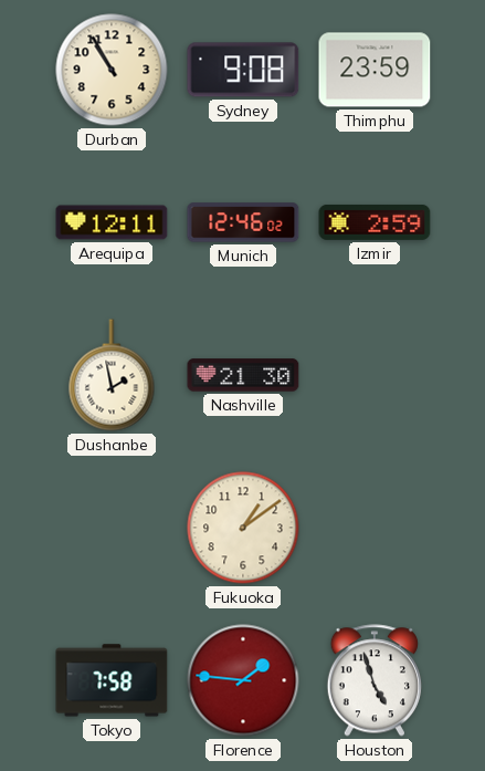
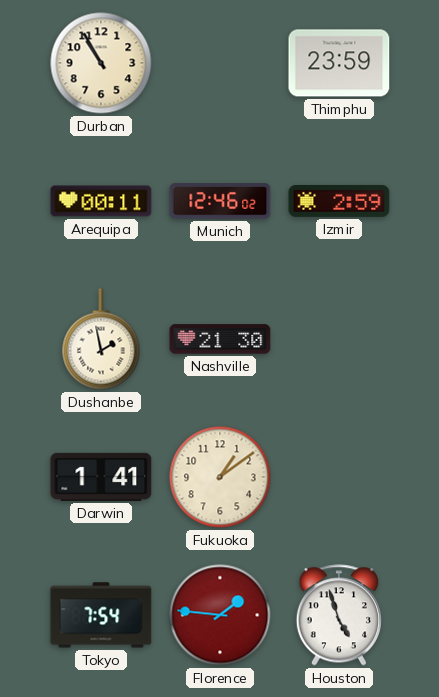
Sydney: 9:08 -> none (243, 70)
Arequipa: 12:11 -> 00:11 (101, 201)
Darwin: none -> 1:41 (101, 477)
Tokyo: 7:58 -> 7:54 (101, 615)
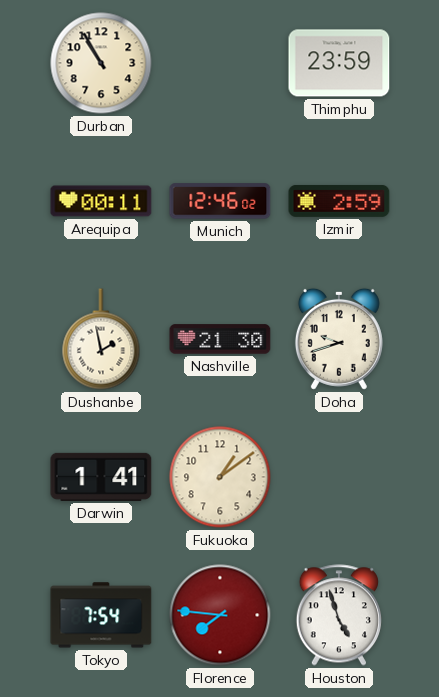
Doha: none -> 9:42 (339, 339)
Florence: 1:46 -> 7:46 (220, 615)
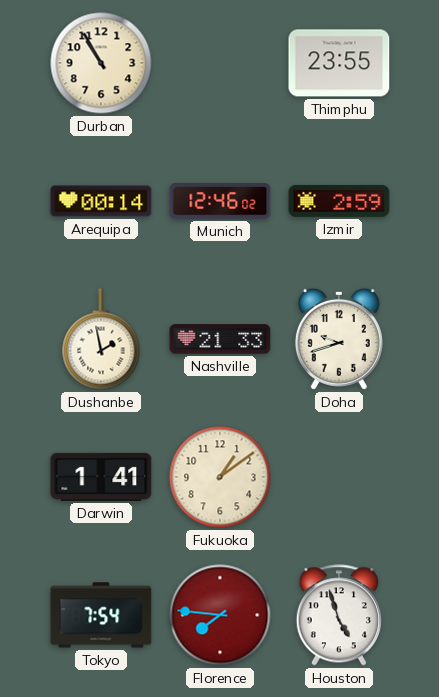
Thimphu: 23:59 -> 23:55 (339, 63)
Arequipa: 00:11 -> 00:14 (101, 201)
Nashville: 21:30 -> 21:33 (220, 339)
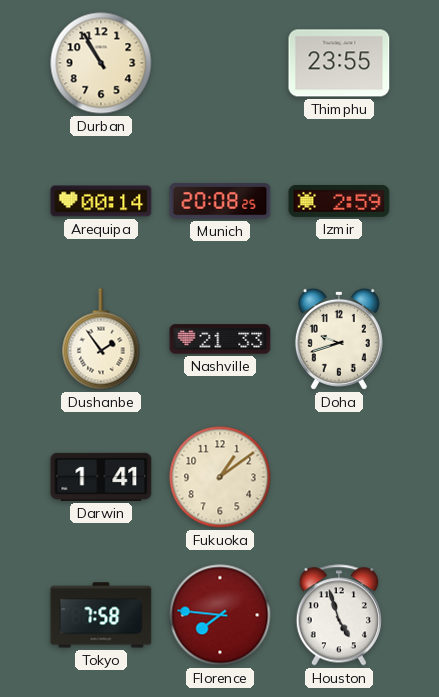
Munich: 12:46 -> 20:08 (220, 201)
Dushanbe: 1:58 -> 1:54 (101, 339)
Tokyo: 7:54 -> 7:58 (101, 615)
